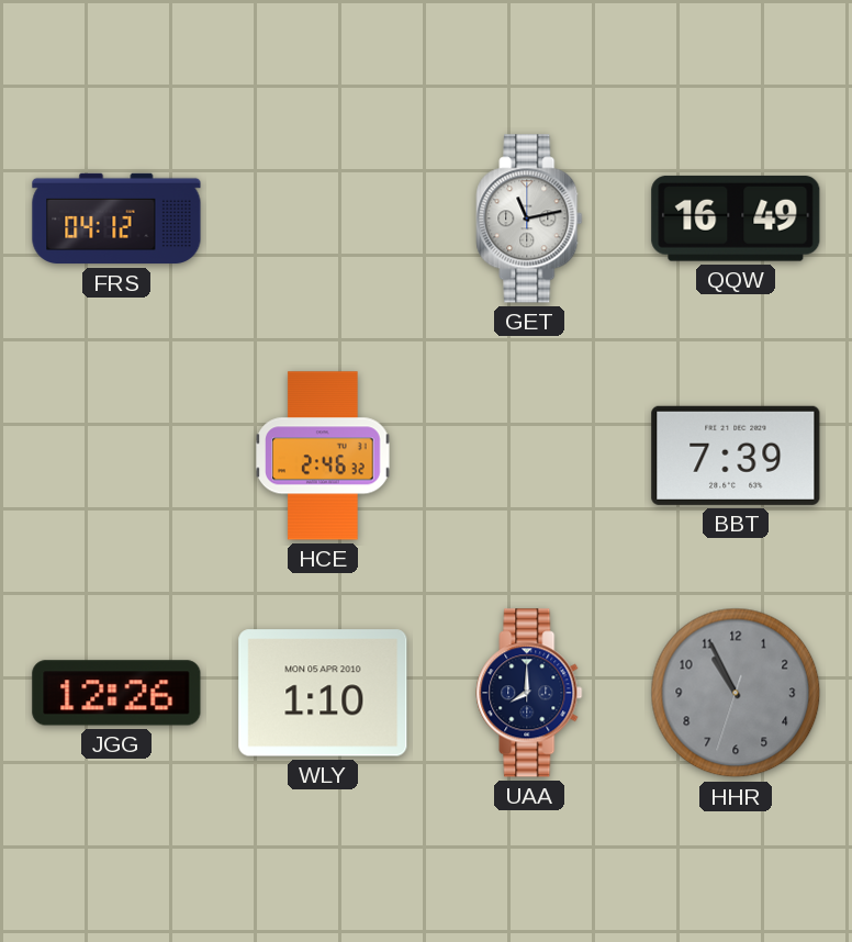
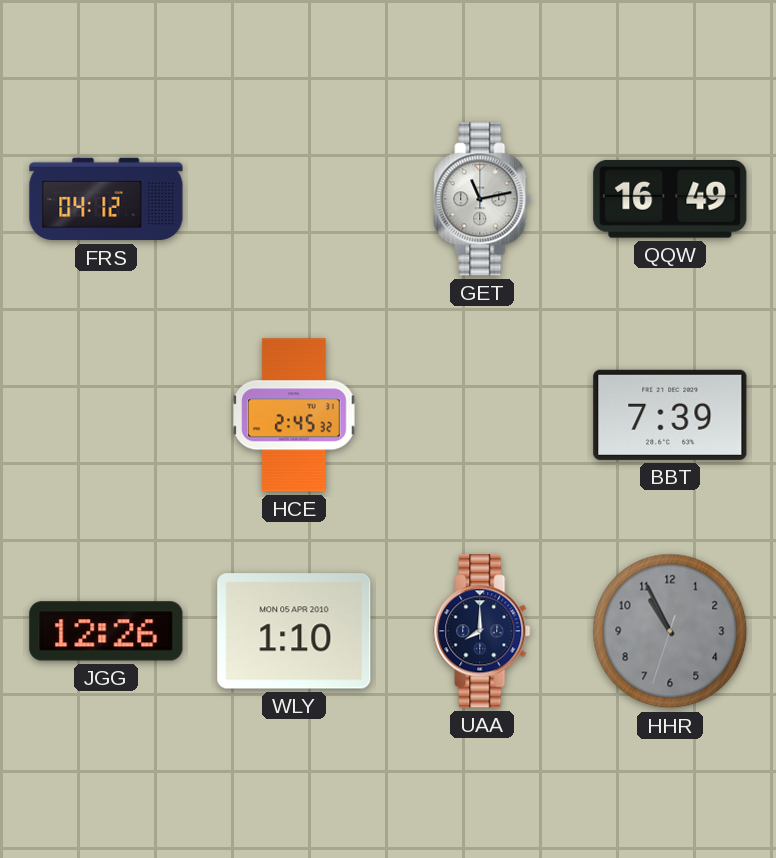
HCE: 2:46 -> 2:45 (294, 415)
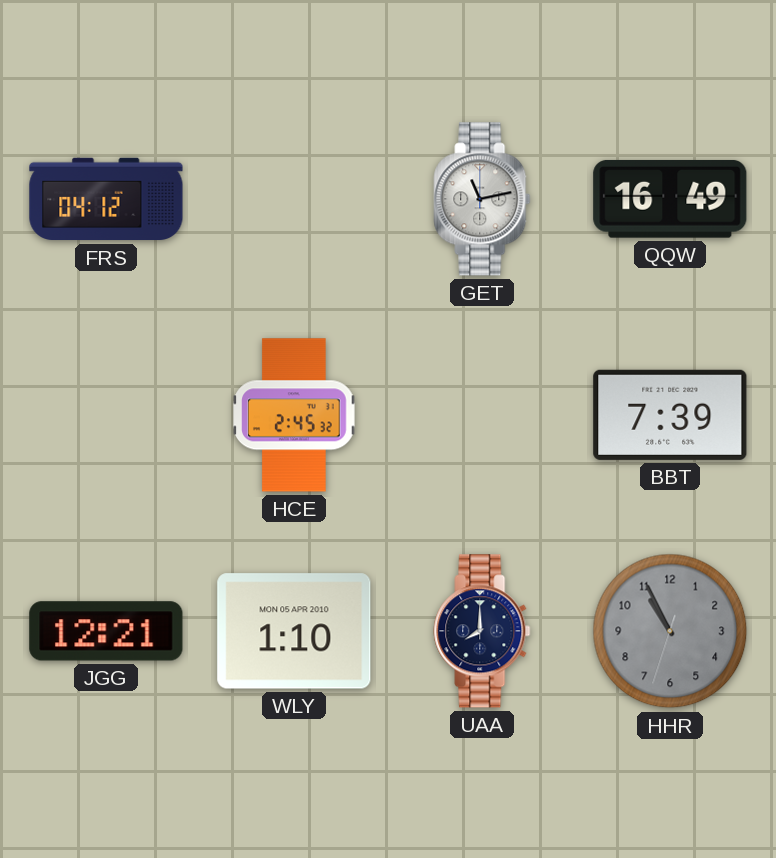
JGG: 12:26 -> 12:21 (106, 631)
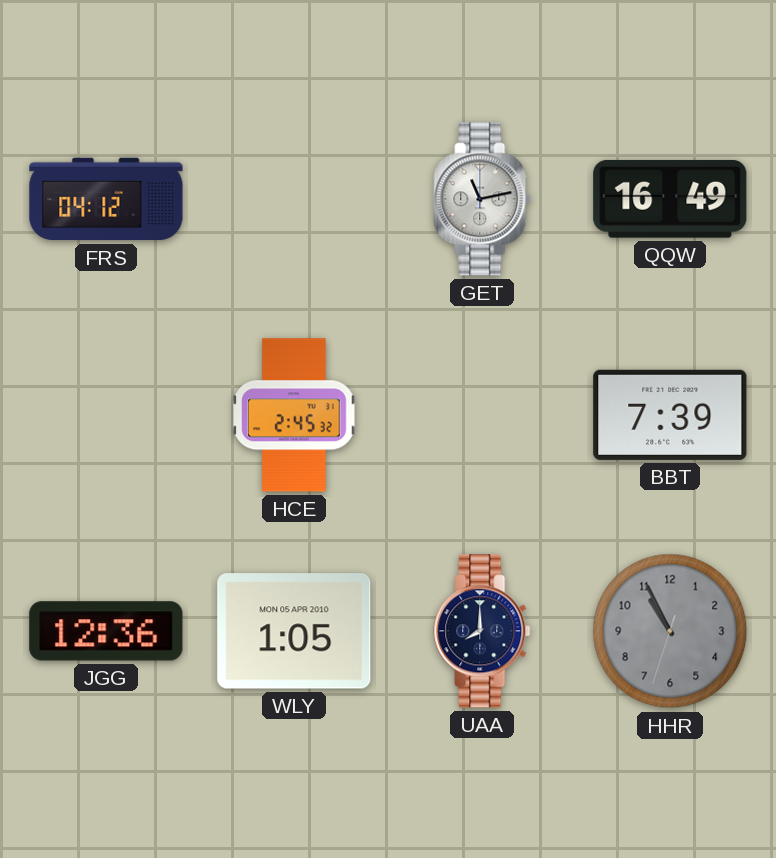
JGG: 12:21 -> 12:36 (106, 631)
WLY: 1:10 -> 1:05 (294, 631)
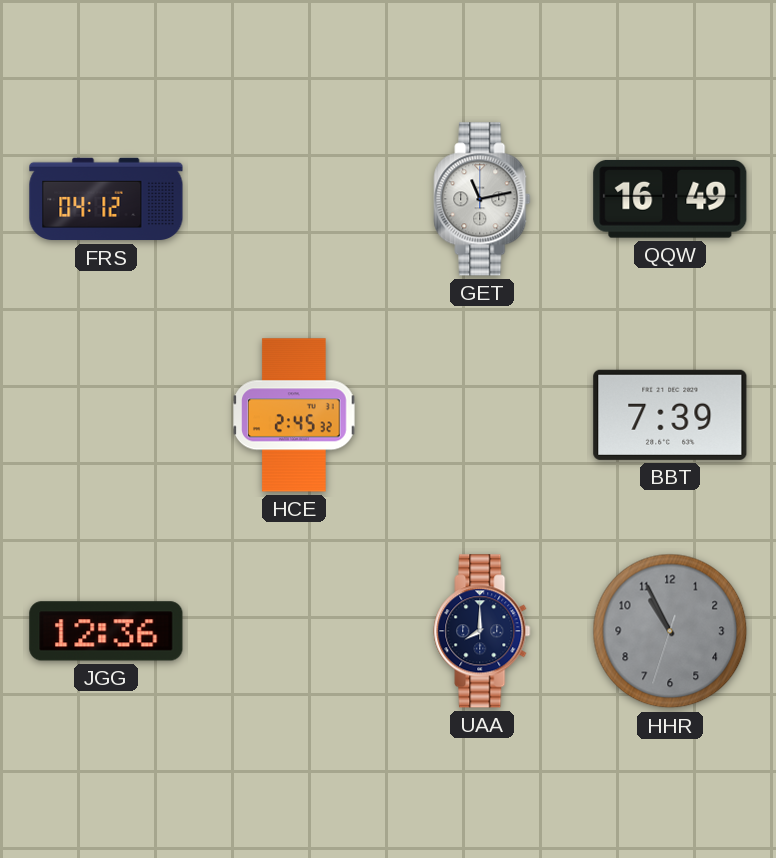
WLY: 1:05 -> none (294, 631)
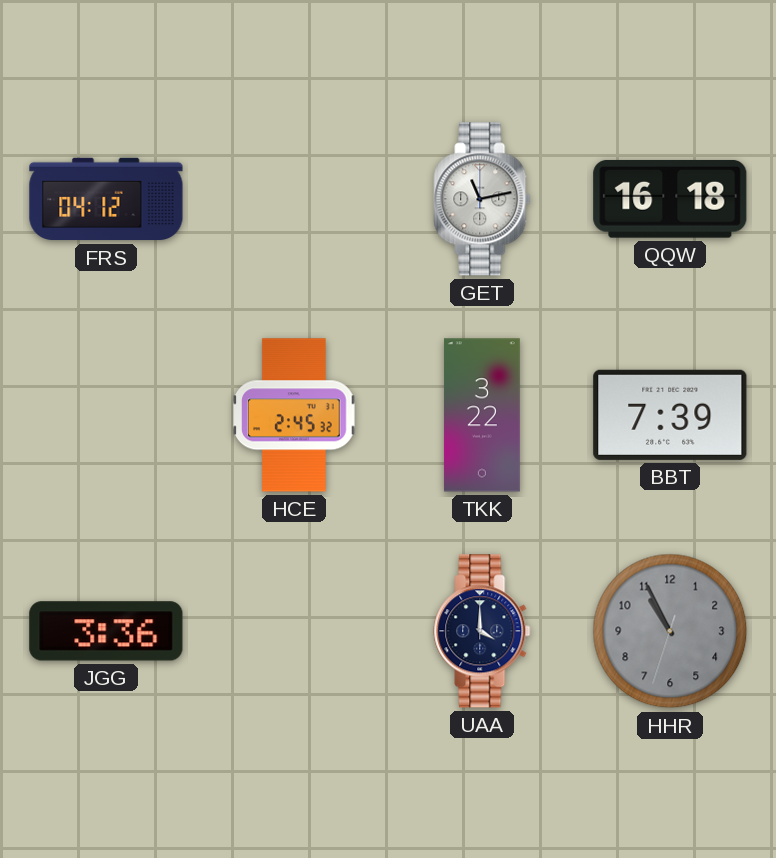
QQW: 16:49 -> 16:18 (670, 199)
TKK: none -> 3:22 (482, 415)
JGG: 12:36 -> 3:36 (106, 631)
UAA: 8:00 -> 4:00 (482, 631)
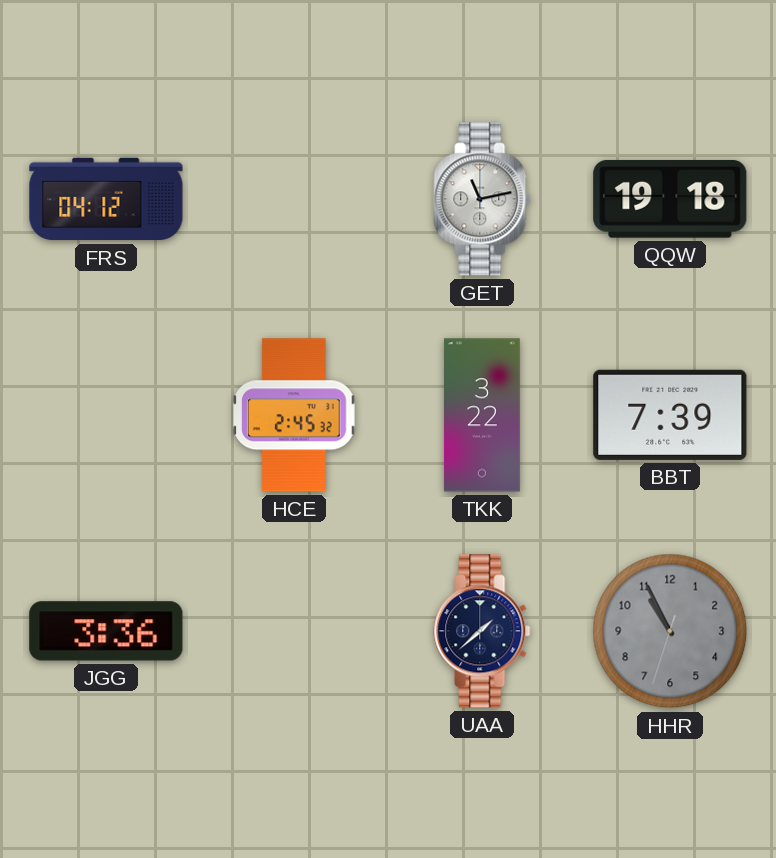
QQW: 16:18 -> 19:18 (670, 199)
UAA: 4:00 -> 1:38 (482, 631)
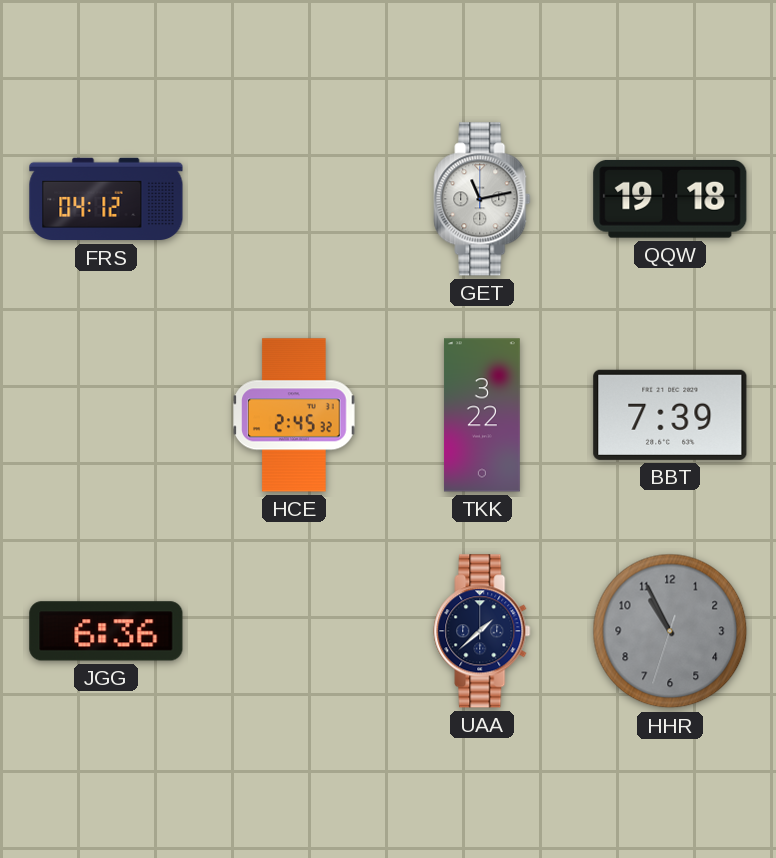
JGG: 3:36 -> 6:36 (106, 631)
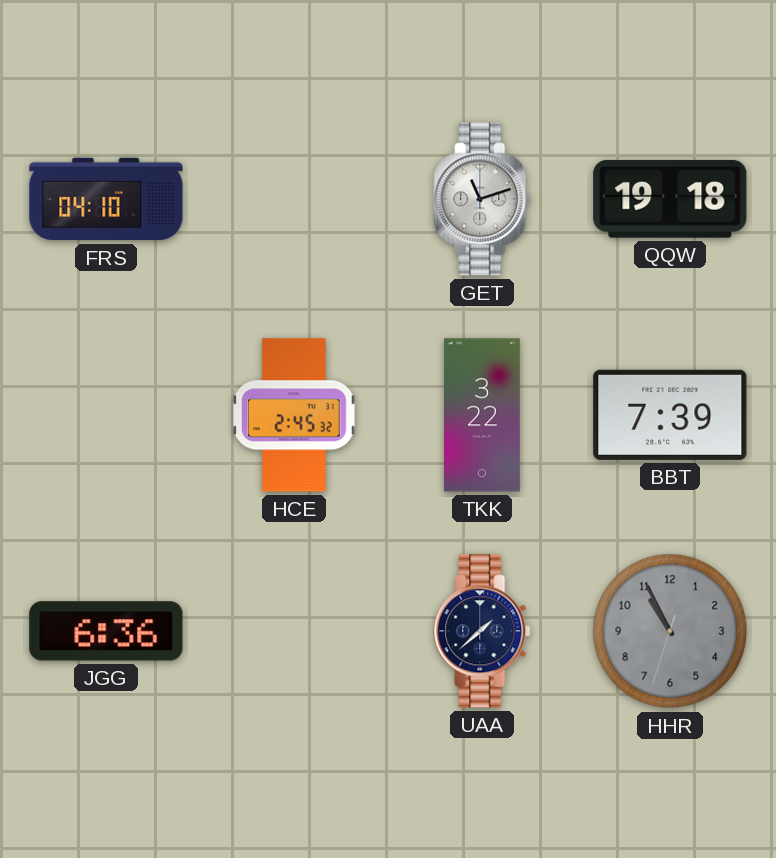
FRS: 04:12 -> 04:10 (106, 199)
GET: 11:13 -> 11:12 (482, 199)
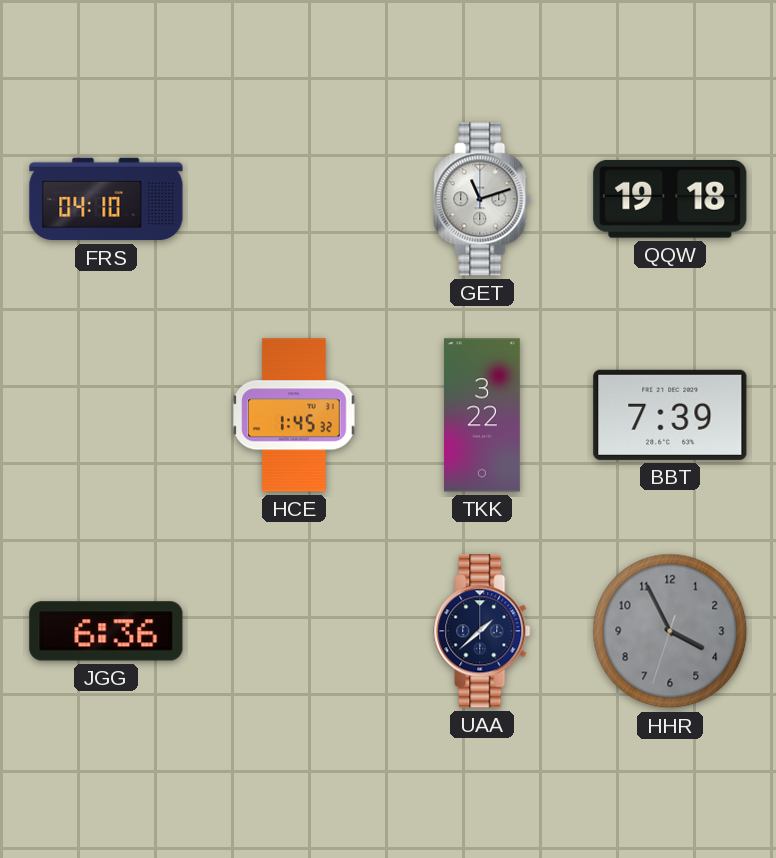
HCE: 2:45 -> 1:45 (294, 415)
HHR: 10:55 -> 3:55 (670, 631)
